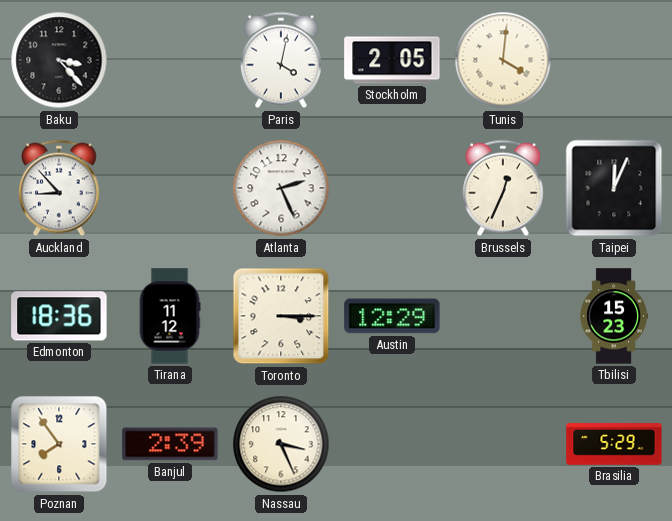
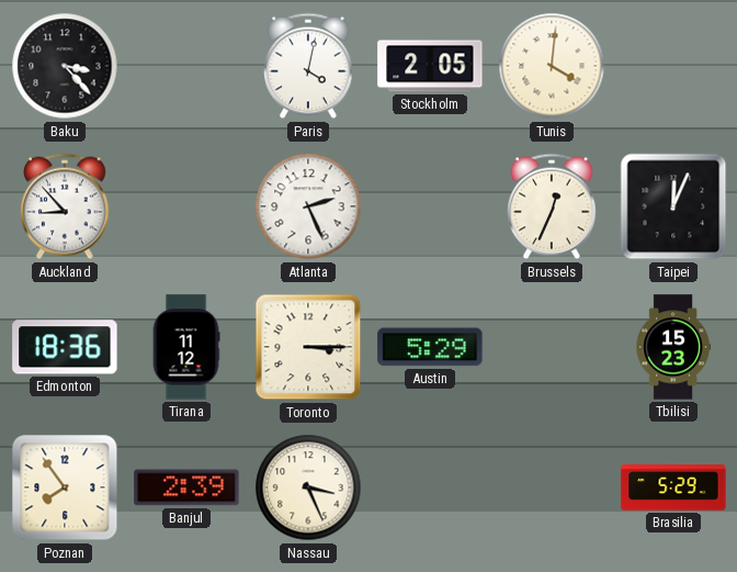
Austin: 12:29 -> 5:29 (430, 347)
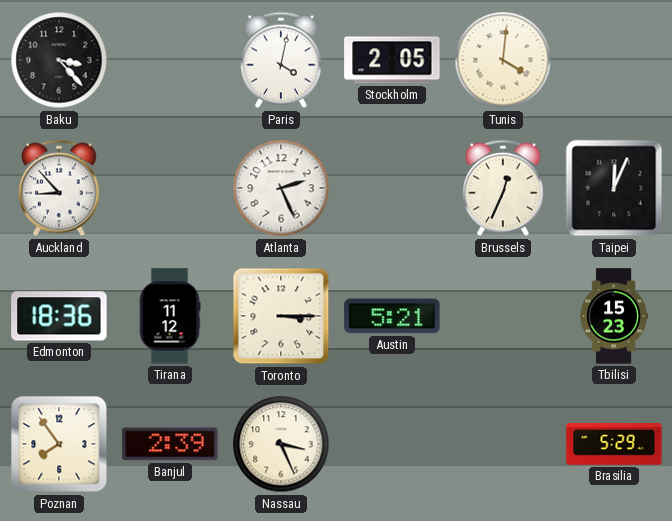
Austin: 5:29 -> 5:21 (392, 316)
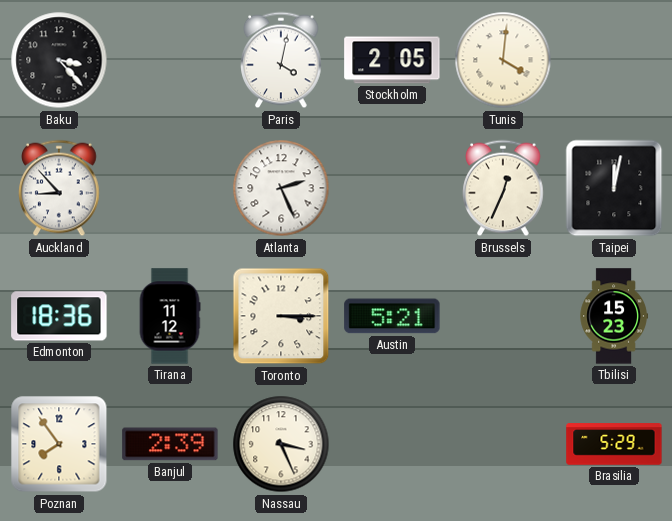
Taipei: 12:04 -> 12:02 (614, 188)
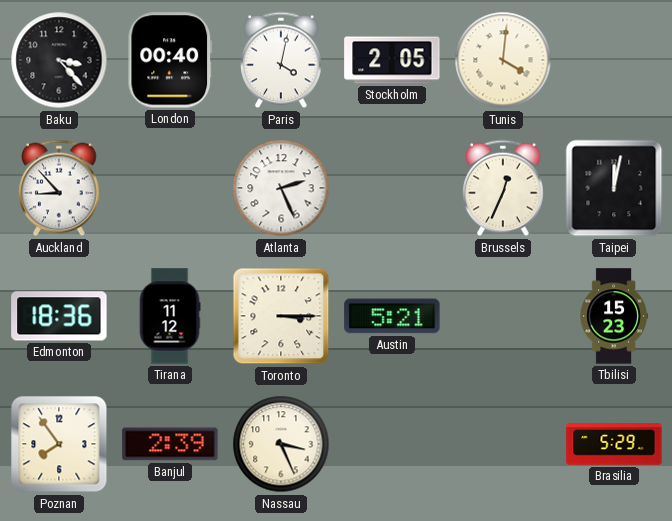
London: none -> 00:40 (170, 60)
